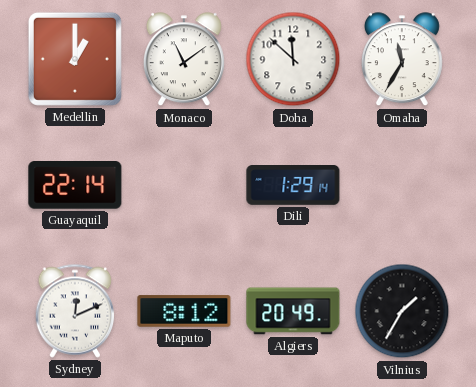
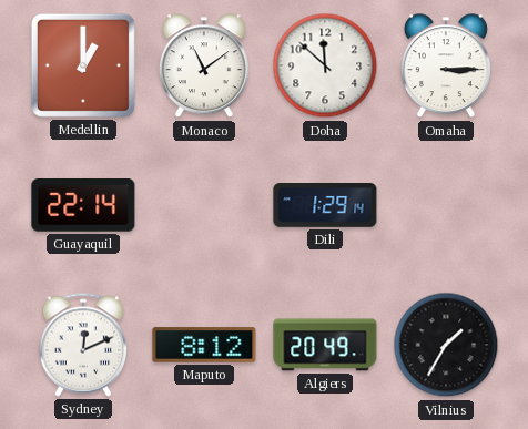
Omaha: 11:35 -> 3:15 (446, 67)
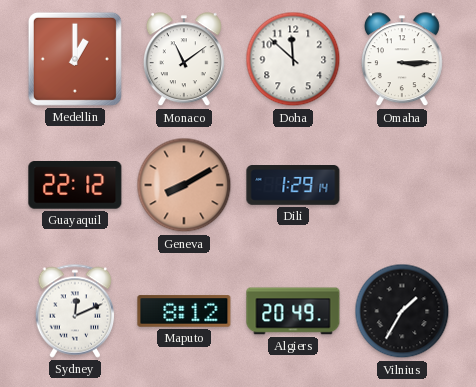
Guayaquil: 22:14 -> 22:12 (75, 186)
Geneva: none -> 8:10 (184, 185)
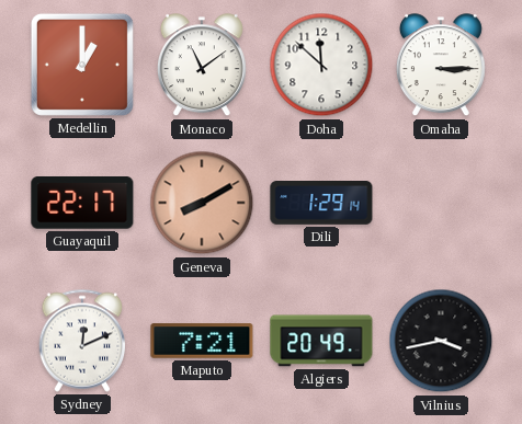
Guayaquil: 22:12 -> 22:17 (82, 204)
Maputo: 8:12 -> 7:21 (202, 341)
Vilnius: 1:35 -> 3:43 (441, 341)
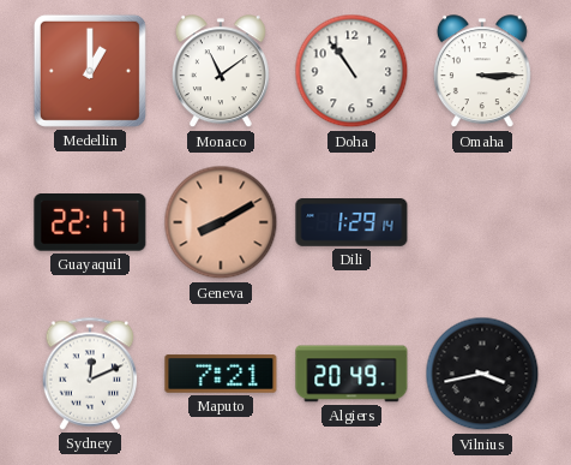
Doha: 11:52 -> 10:54 (351, 71)
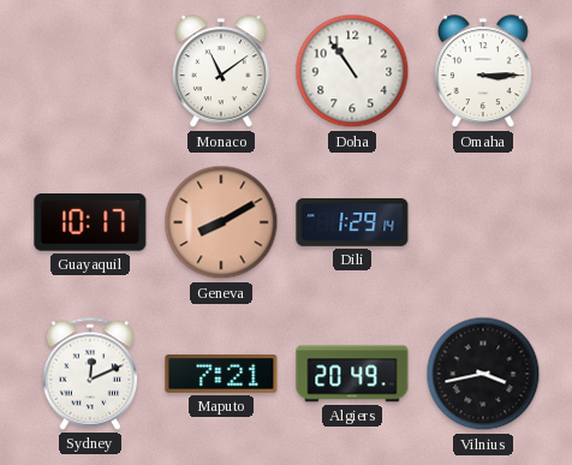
Medellin: 1:00 -> none (90, 71)
Guayaquil: 22:17 -> 10:17 (90, 223)
